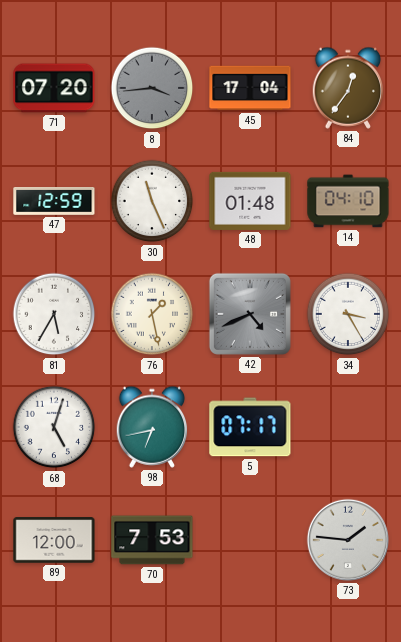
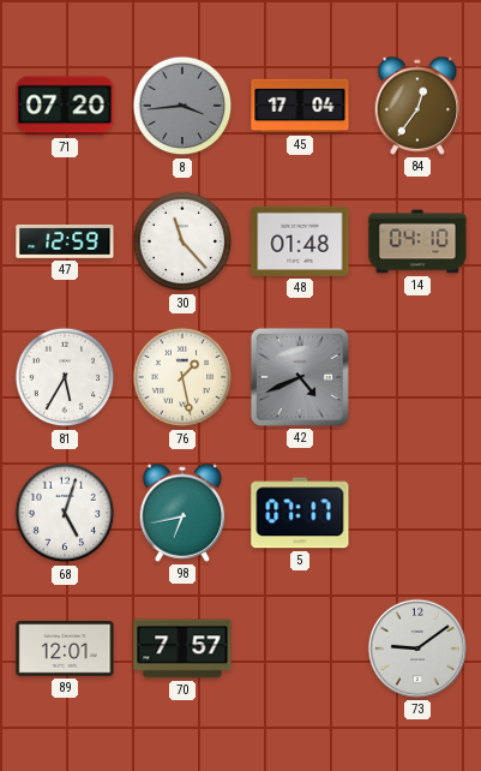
30: 11:26 -> 11:23 (182, 241)
34: 3:25 -> none (348, 314)
89: 12:00 -> 12:01 (65, 649)
70: 7:53 -> 7:57 (182, 649)
73: 1:46 -> 9:09 (417, 649)
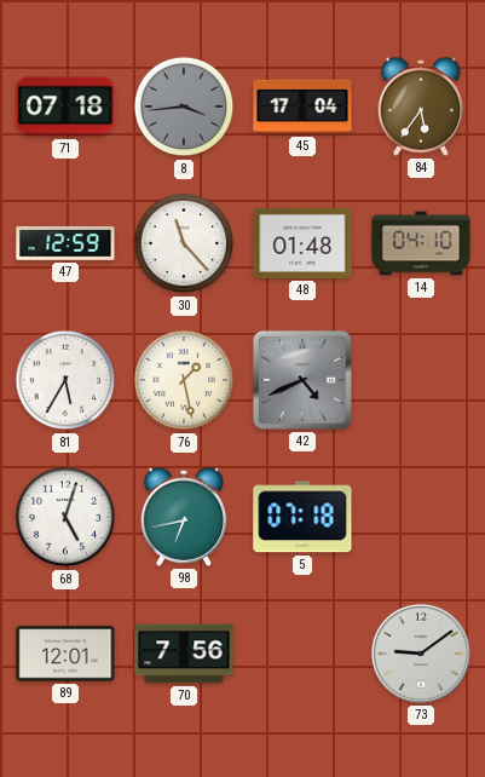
71: 07:20 -> 07:18 (65, 107)
84: 12:36 -> 5:36 (421, 107)
5: 07:17 -> 07:18 (302, 517)
70: 7:57 -> 7:56 (184, 654)
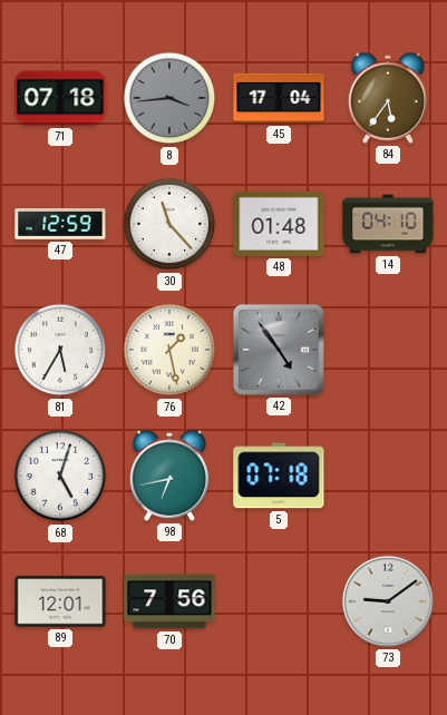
42: 4:41 -> 4:54 (279, 350)
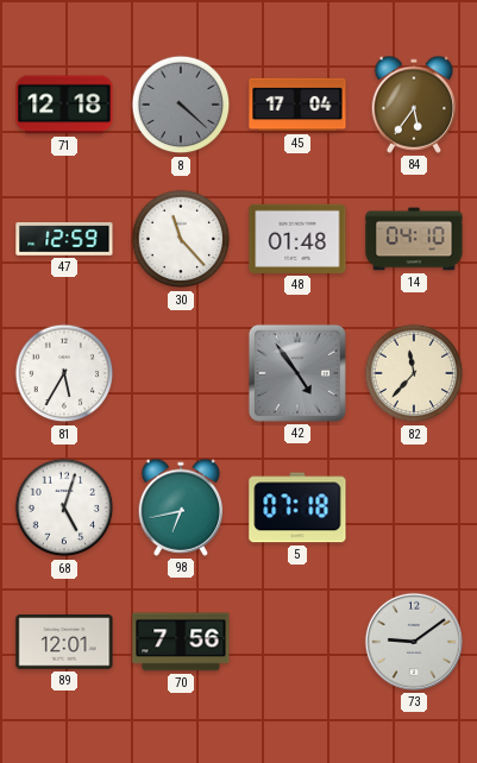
71: 07:18 -> 12:18 (64, 105)
8: 3:44 -> 4:22 (181, 105)
76: 1:28 -> none (169, 350)
82: none -> 11:37 (414, 373)
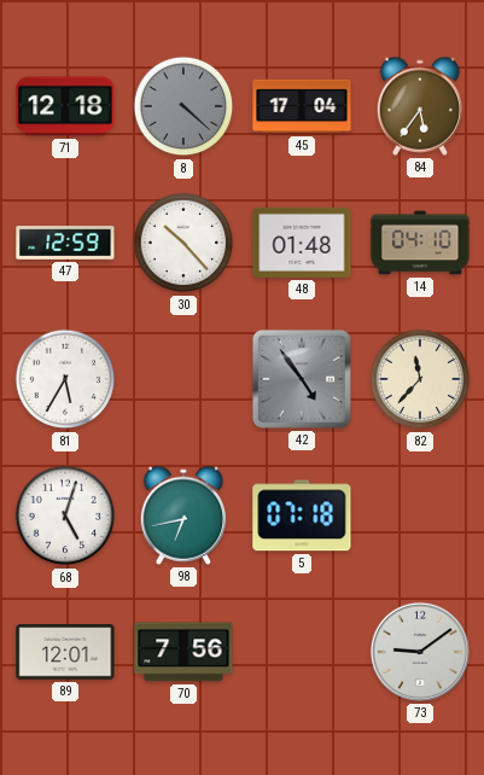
30: 11:23 -> 10:23 (183, 243)
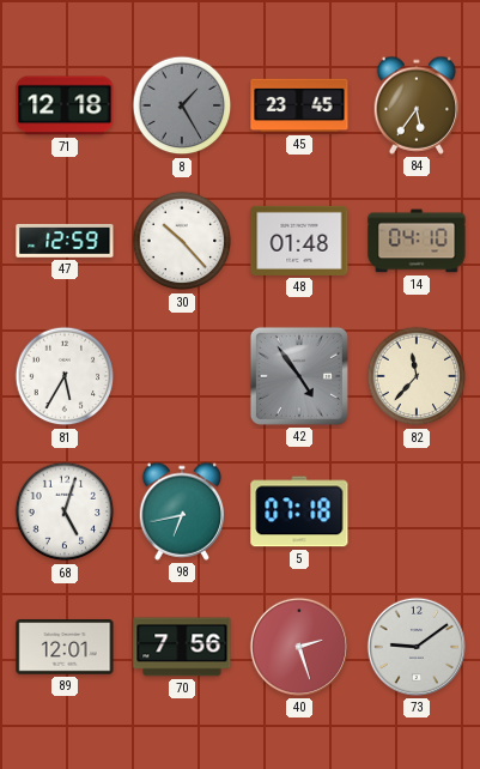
8: 4:22 -> 1:25 (182, 105)
45: 17:04 -> 23:45 (299, 105)
40: none -> 2:27 (299, 647)
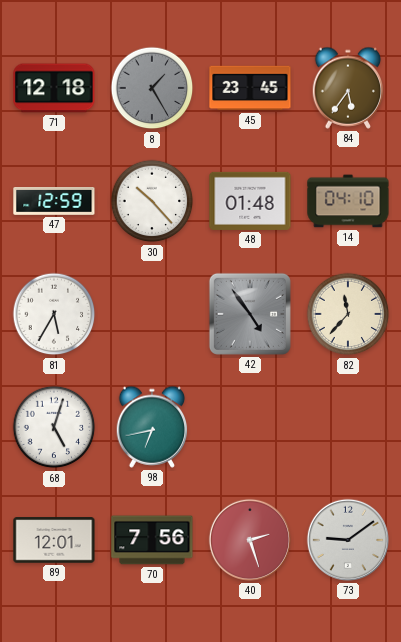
5: 07:18 -> none (299, 511)
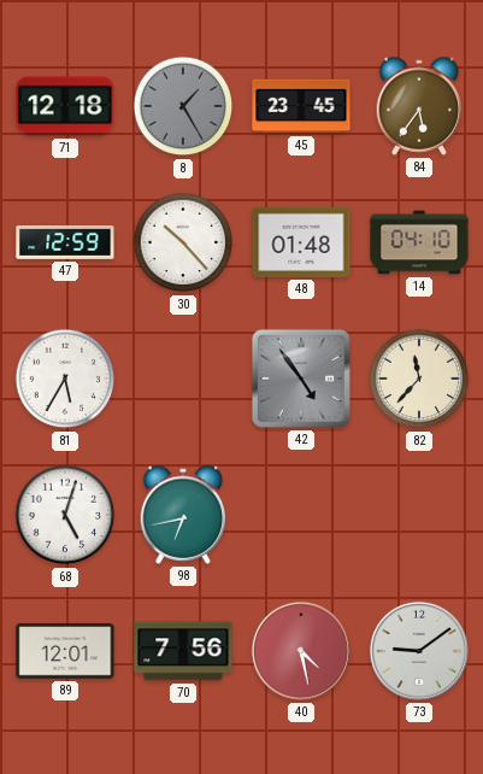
40: 2:27 -> 4:28 (301, 651)
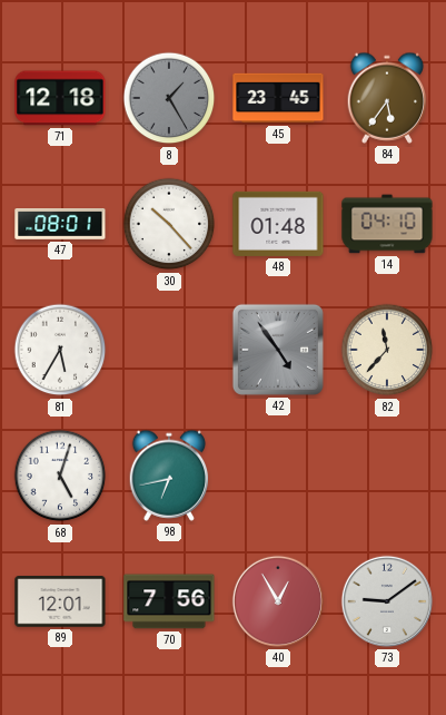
47: 12:59 -> 08:01 (60, 225)
40: 4:28 -> 12:55 (278, 601)
